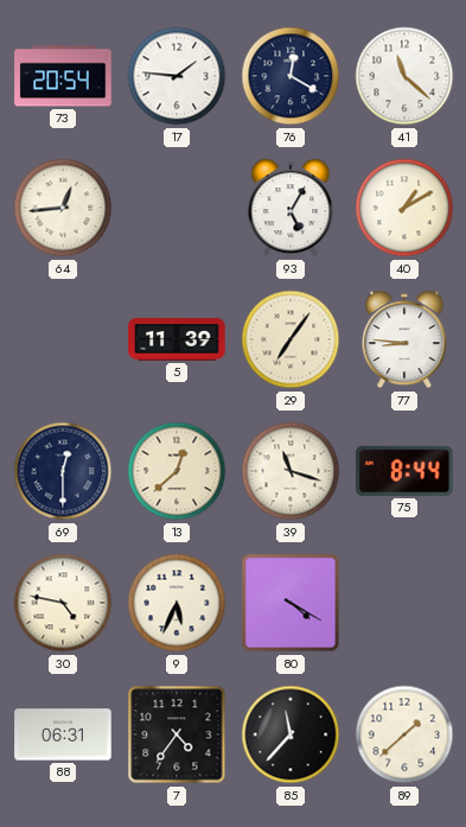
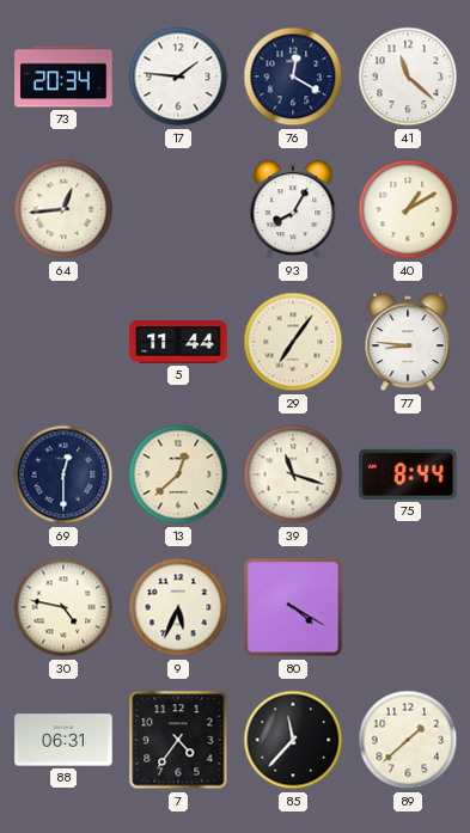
73: 20:54 -> 20:34 (63, 76)
93: 5:05 -> 8:05 (293, 209)
5: 11:39 -> 11:44 (178, 342)
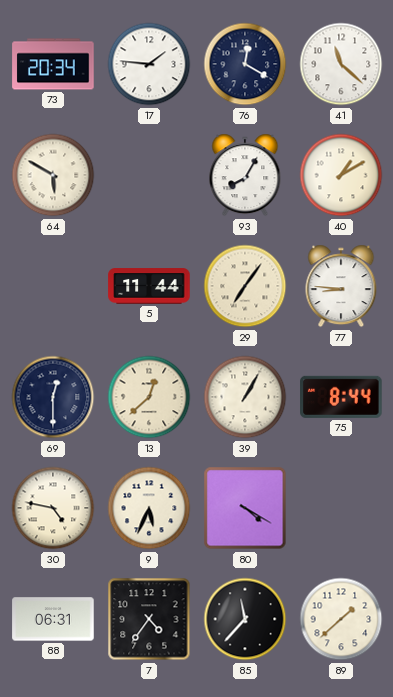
64: 12:44 -> 5:50 (53, 175)
39: 11:18 -> 1:05 (245, 397)
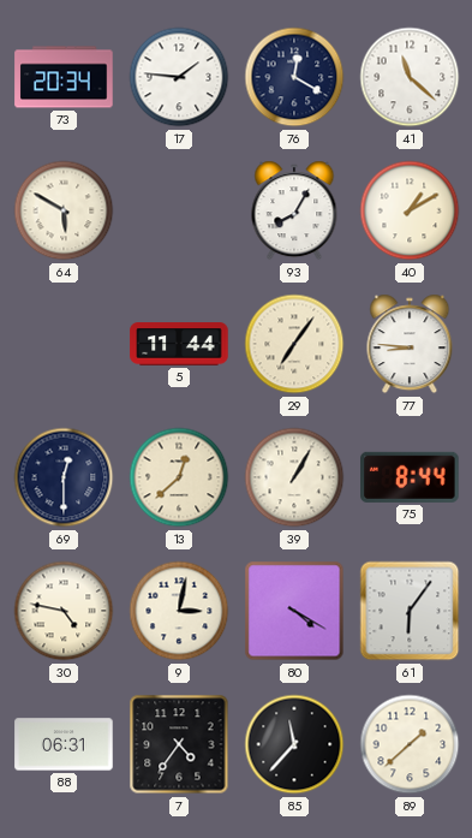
9: 5:34 -> 3:02 (179, 611)
61: none -> 6:06 (410, 611)
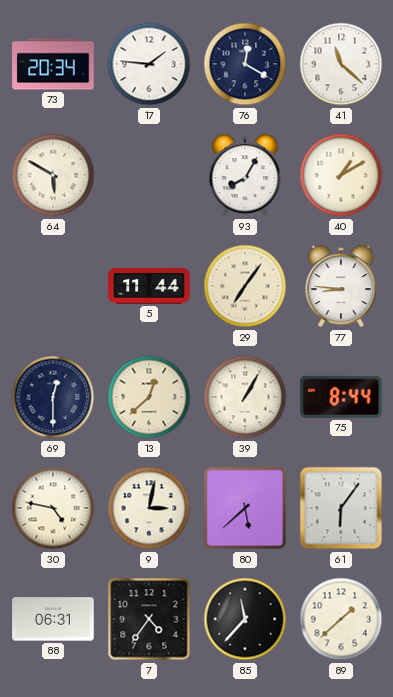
80: 4:20 -> 5:38 (245, 508)
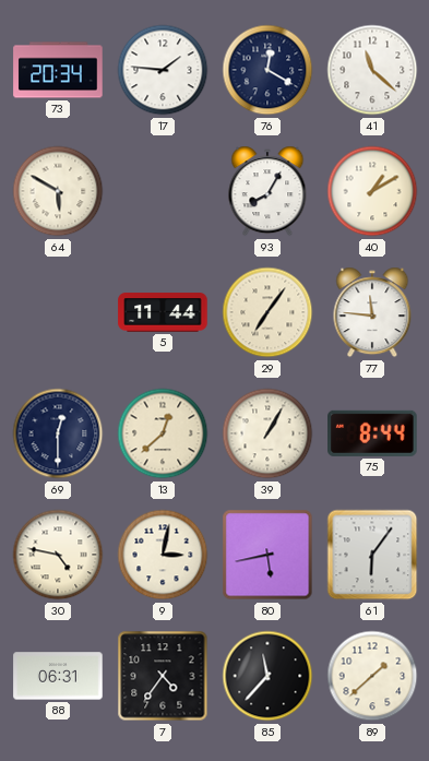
77: 8:46 -> 11:46 (372, 312)
80: 5:38 -> 5:43 (267, 555)
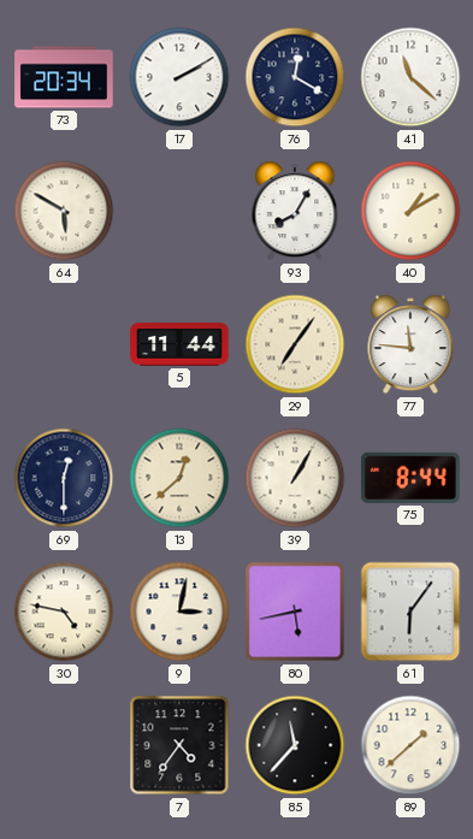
17: 1:46 -> 2:10 (179, 77)
88: 06:31 -> none (58, 676)
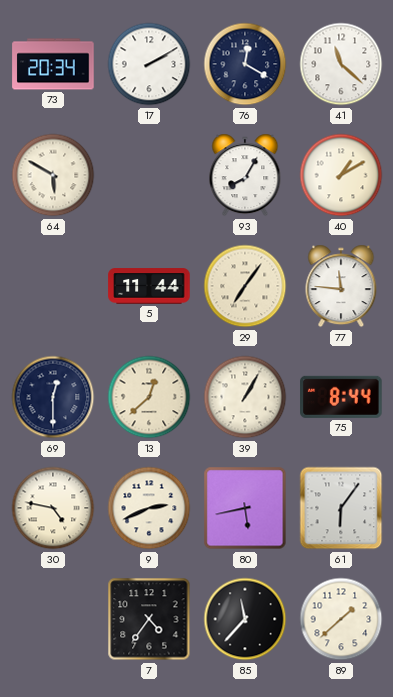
9: 3:02 -> 2:41 (149, 508)
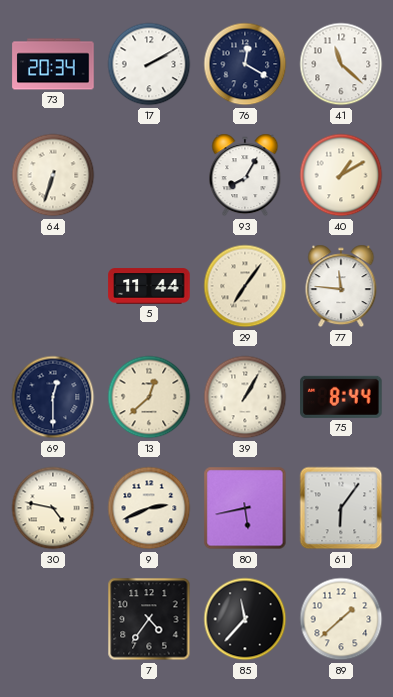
64: 5:50 -> 6:33 (53, 175)
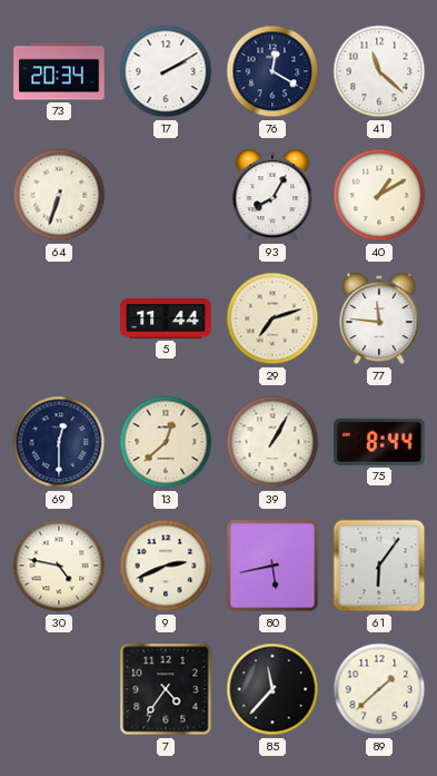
29: 7:06 -> 7:12 (272, 318)
